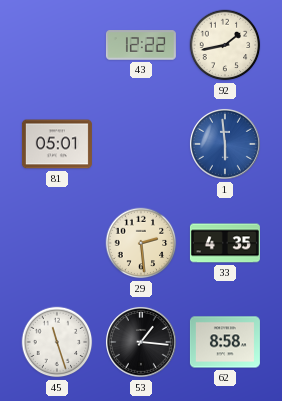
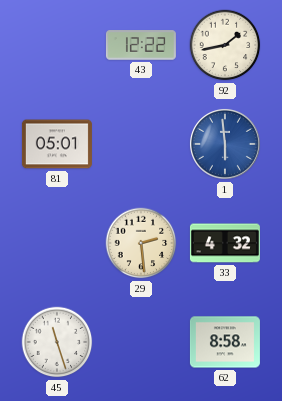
33: 4:35 -> 4:32 (225, 243)
53: 1:16 -> none (141, 342)
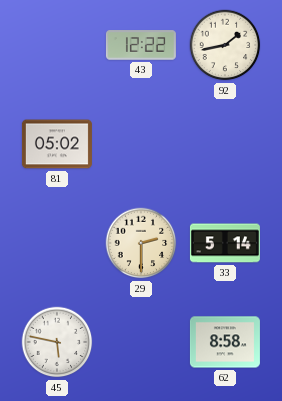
81: 05:01 -> 05:02 (57, 144)
1: 5:59 -> none (225, 144)
29: 2:29 -> 2:30 (141, 243)
33: 4:32 -> 5:14 (225, 243)
45: 11:27 -> 5:47 (57, 342)
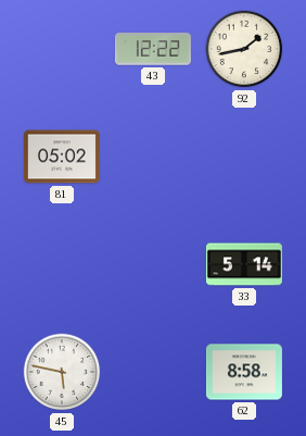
29: 2:30 -> none (141, 243)
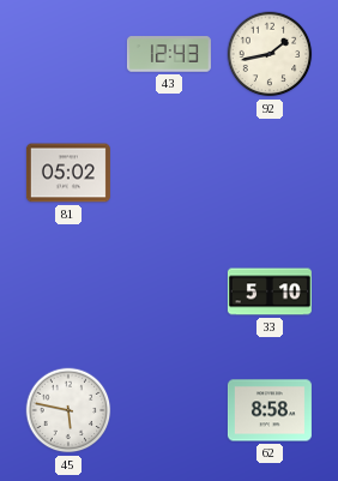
43: 12:22 -> 12:43 (169, 54)
33: 5:14 -> 5:10 (270, 291)
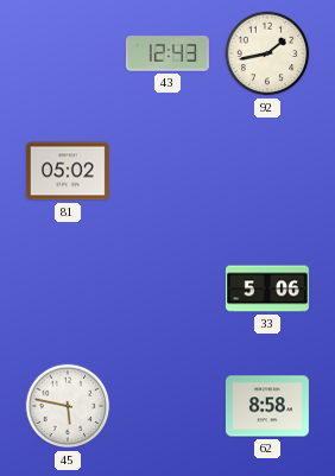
33: 5:10 -> 5:06 (267, 288)
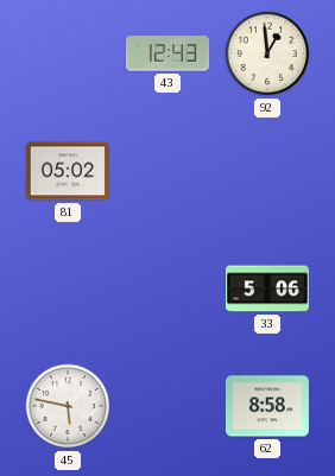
92: 1:43 -> 12:59 (267, 53)
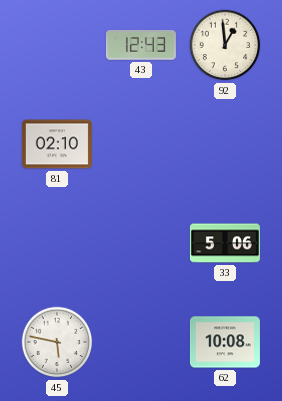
81: 05:02 -> 02:10 (57, 144)
62: 8:58 -> 10:08 (225, 342)
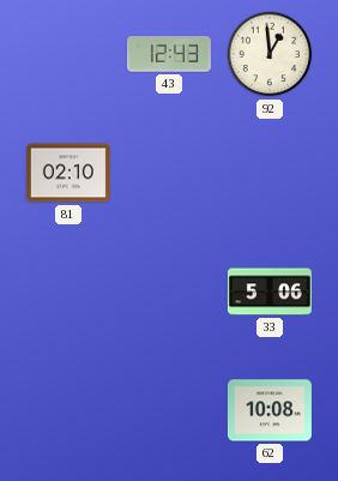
45: 5:47 -> none (57, 342)
